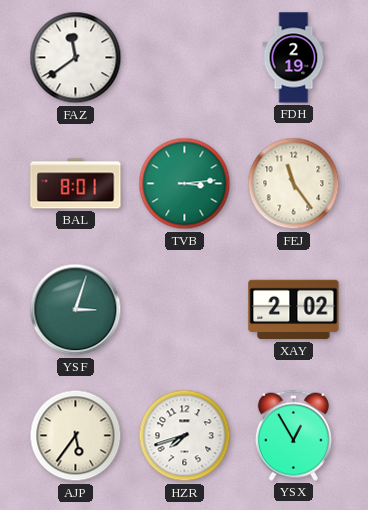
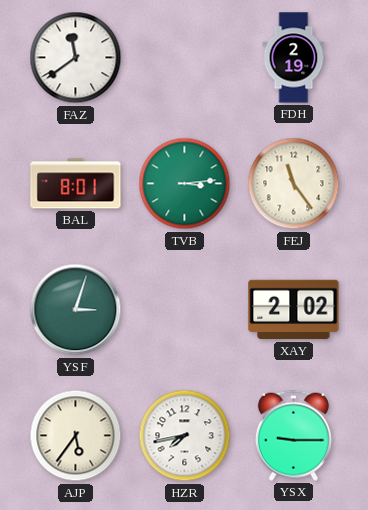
HZR: 7:42 -> 7:43 (185, 436)
YSX: 12:55 -> 9:15 (293, 435)
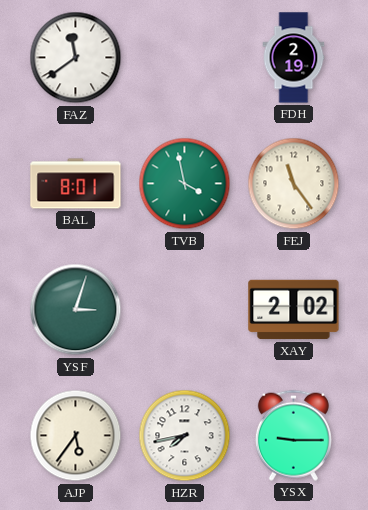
TVB: 3:14 -> 3:58 (185, 184)
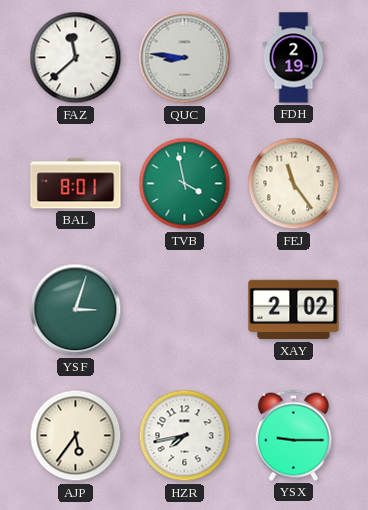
FAZ: 11:39 -> 11:38 (76, 58)
QUC: none -> 8:46 (185, 58)
